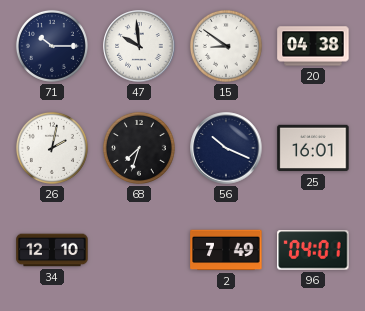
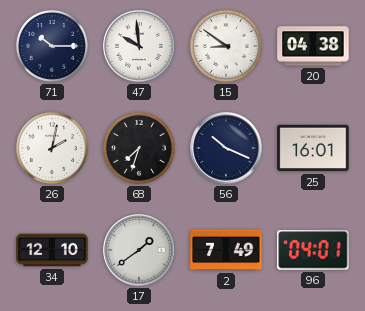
17: none -> 1:39 (139, 250)
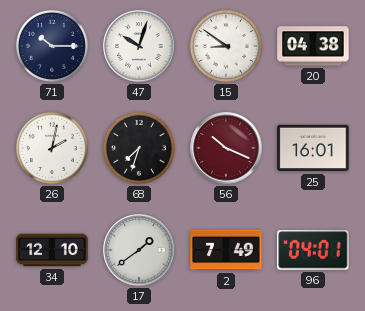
47: 9:59 -> 10:03 (139, 46)
56 dial: navy -> burgundy (226, 148)
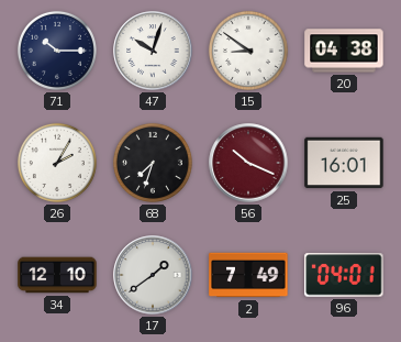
26: 2:02 -> 2:05 (57, 163)
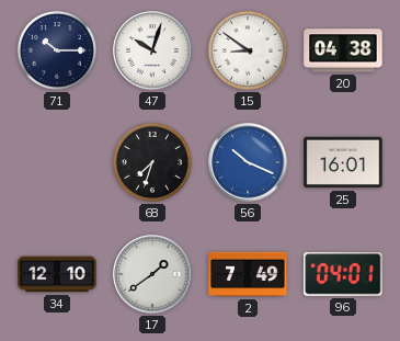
26: 2:05 -> none (57, 163)
56 dial: burgundy -> blue (248, 162)
